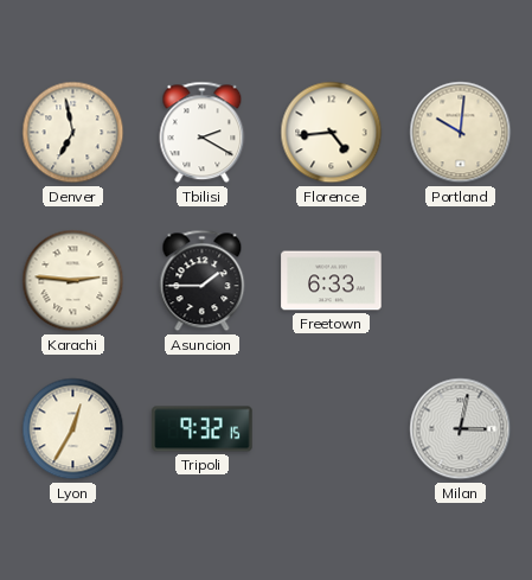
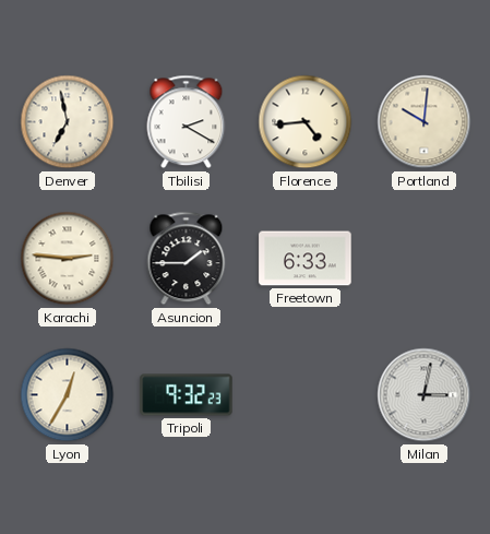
Tripoli: 9:32:15 -> 9:32:23 (187, 395)
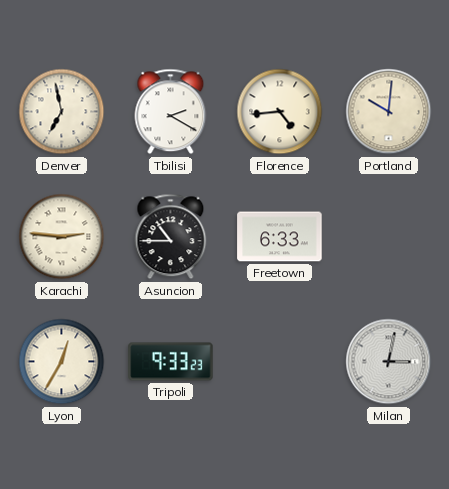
Asuncion: 1:45 -> 10:45 (171, 237)
Tripoli: 9:32 -> 9:33 (171, 362)
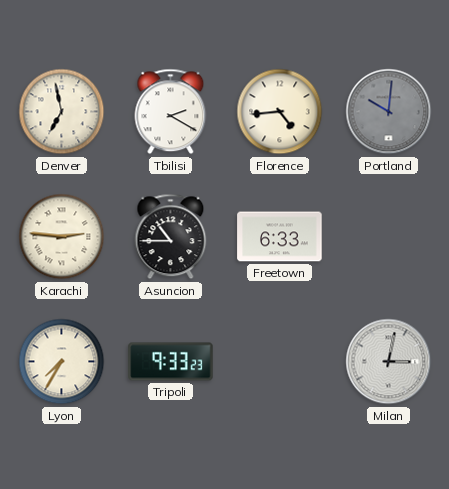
Portland dial: cream -> grey (389, 112)
Lyon: 12:35 -> 7:35 (62, 362)
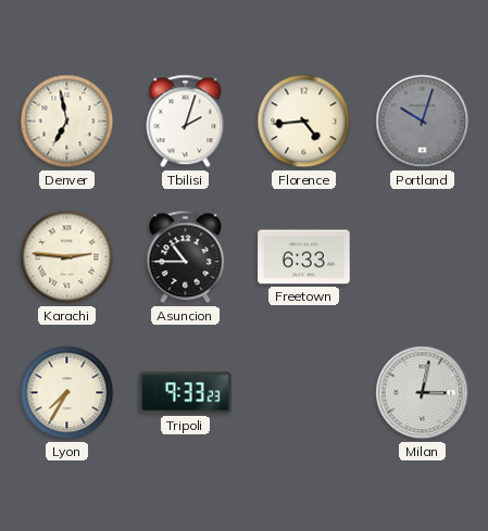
Tbilisi: 2:20 -> 2:03 (186, 122)
Portland: 10:01 -> 10:03 (423, 122)
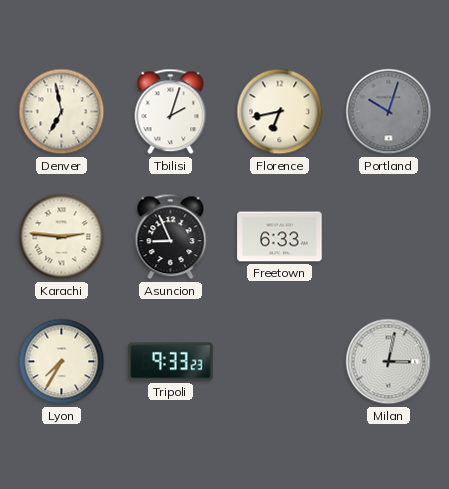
Florence: 4:44 -> 6:43 (280, 112)
Asuncion: 10:45 -> 8:56 (171, 237)
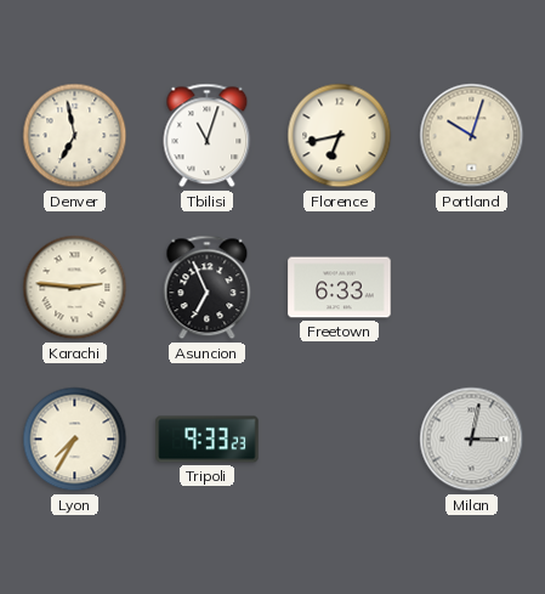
Tbilisi: 2:03 -> 11:03 (208, 136)
Portland dial: grey -> cream (472, 136)
Asuncion: 8:56 -> 6:56 (208, 288)
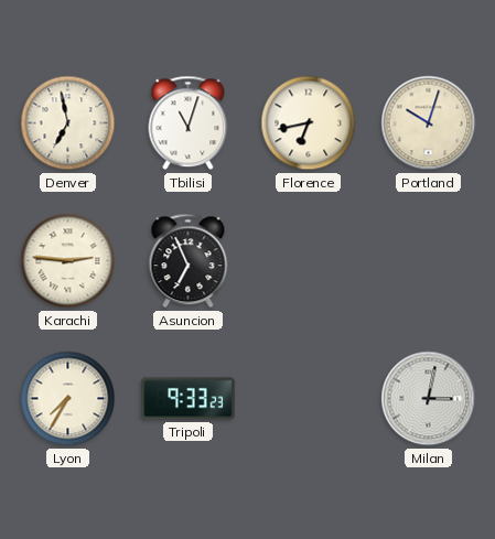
Freetown: 6:33 -> none (340, 288)
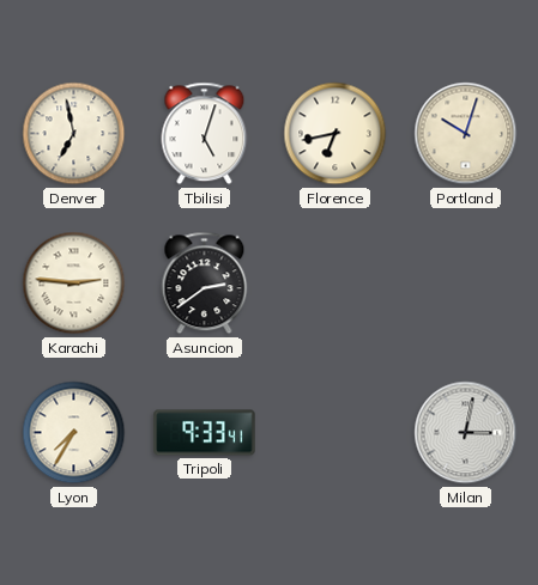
Tbilisi: 11:03 -> 5:03 (205, 134)
Asuncion: 6:56 -> 2:39 (205, 284)
Tripoli: 9:33:23 -> 9:33:41 (205, 433)
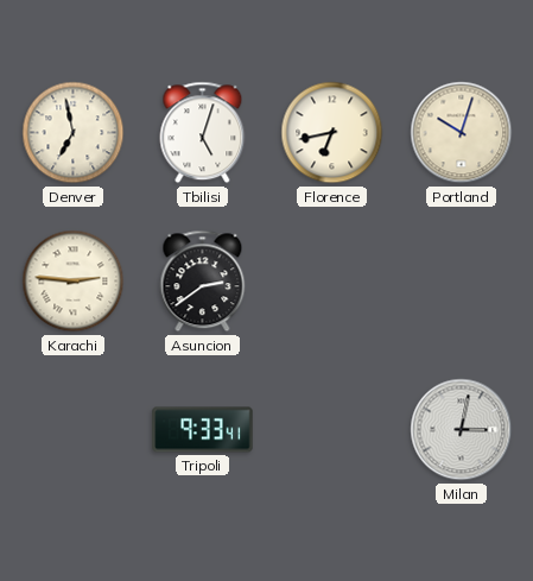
Lyon: 7:35 -> none (74, 433)
